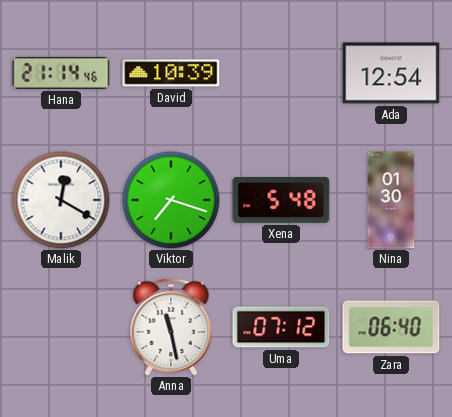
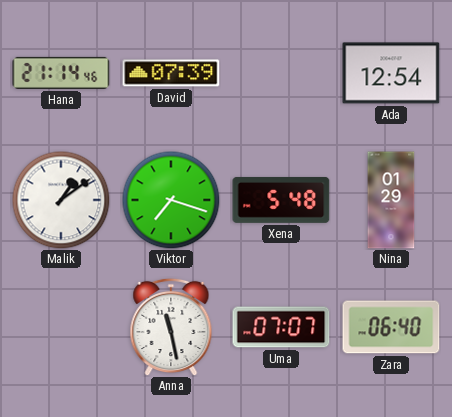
David: 10:39 -> 07:39 (171, 73)
Malik: 12:20 -> 1:09 (61, 200)
Nina: 01:30 -> 01:29 (391, 200)
Uma: 07:12 -> 07:07 (281, 327)
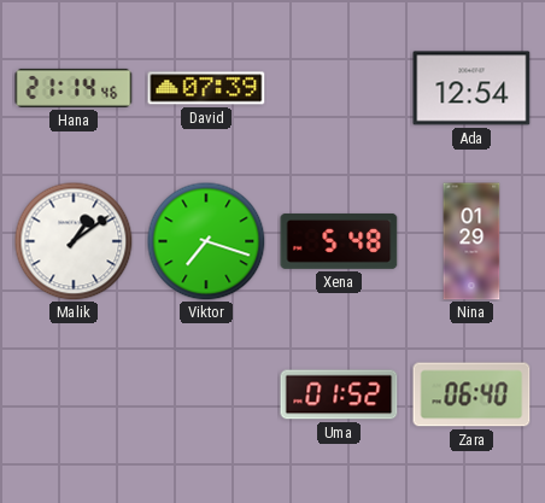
Anna: 11:28 -> none (171, 327)
Uma: 07:07 -> 01:52 (339, 394)
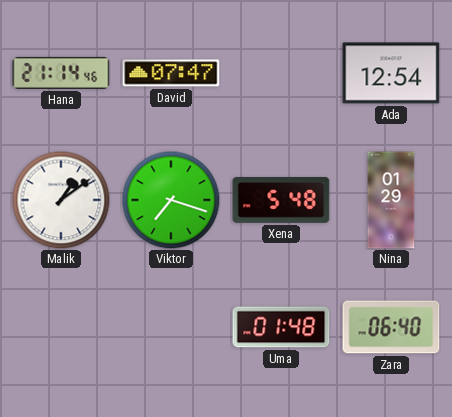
David: 07:39 -> 07:47 (171, 73)
Uma: 01:52 -> 01:48 (281, 327)
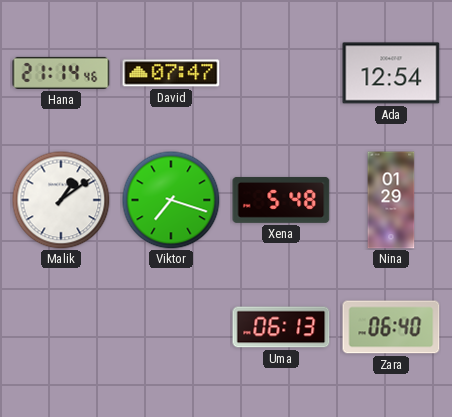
Uma: 01:48 -> 06:13 (281, 327)
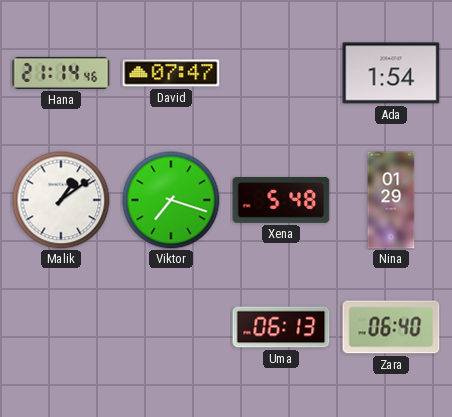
Ada: 12:54 -> 1:54 (391, 73)
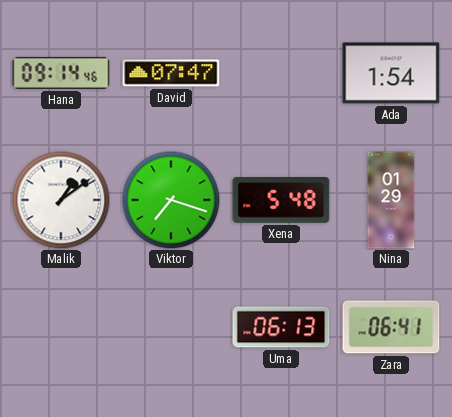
Hana: 21:14 -> 09:14 (61, 73)
Zara: 06:40 -> 06:41 (391, 327)
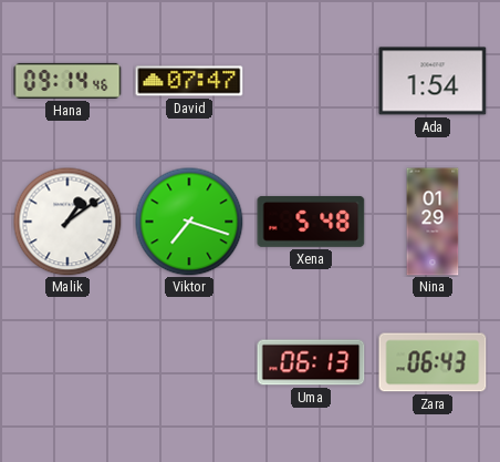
Zara: 06:41 -> 06:43 (433, 362)
